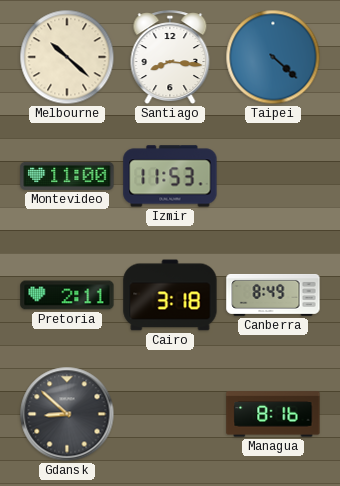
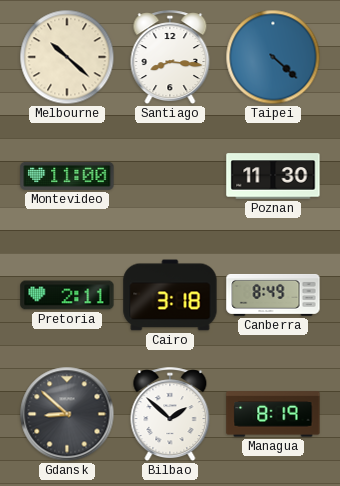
Izmir: 11:53 -> none (170, 176)
Poznan: none -> 11:30 (273, 176)
Bilbao: none -> 1:52 (170, 415)
Managua: 8:16 -> 8:19 (273, 414)
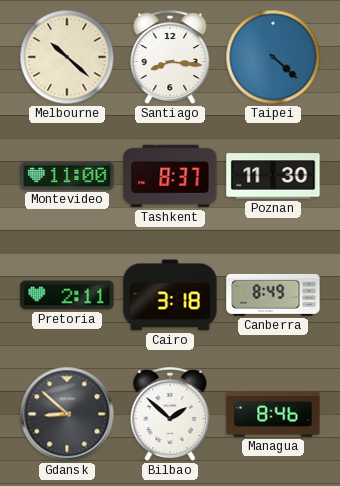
Tashkent: none -> 8:37 (170, 176)
Managua: 8:19 -> 8:46 (273, 414)
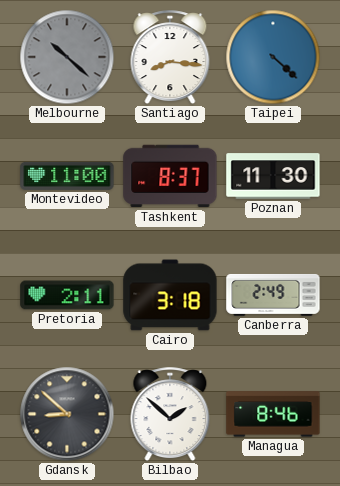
Melbourne dial: cream -> grey (67, 57)
Canberra: 8:49 -> 2:49 (273, 295)
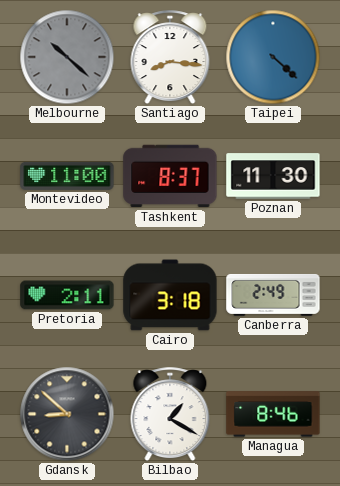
Bilbao: 1:52 -> 1:20 (170, 415)
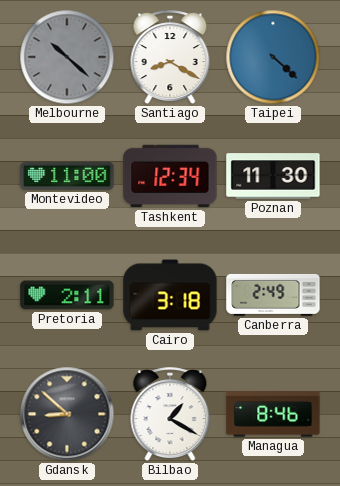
Santiago: 8:16 -> 8:20 (170, 58)
Tashkent: 8:37 -> 12:34 (170, 176)
